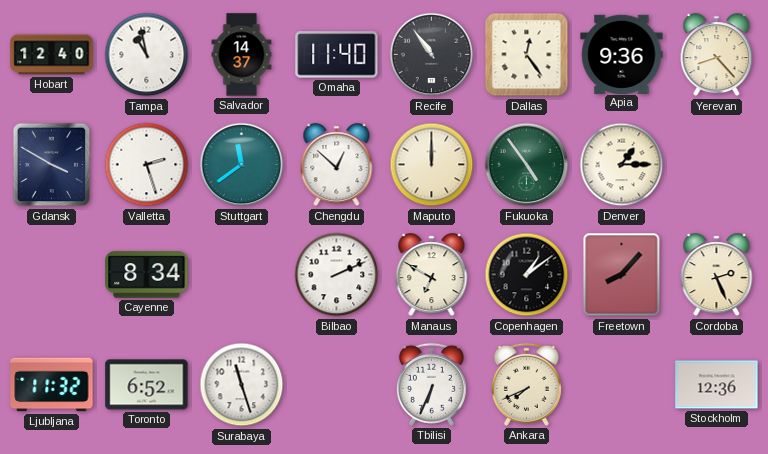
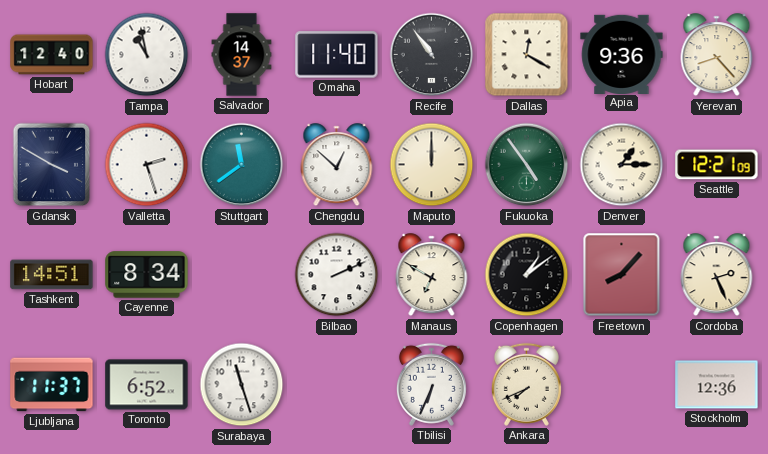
Dallas: 12:24 -> 12:20 (527, 55)
Seattle: none -> 12:21 (717, 165)
Tashkent: none -> 14:51 (52, 275)
Ljubljana: 11:32 -> 11:37 (52, 385)
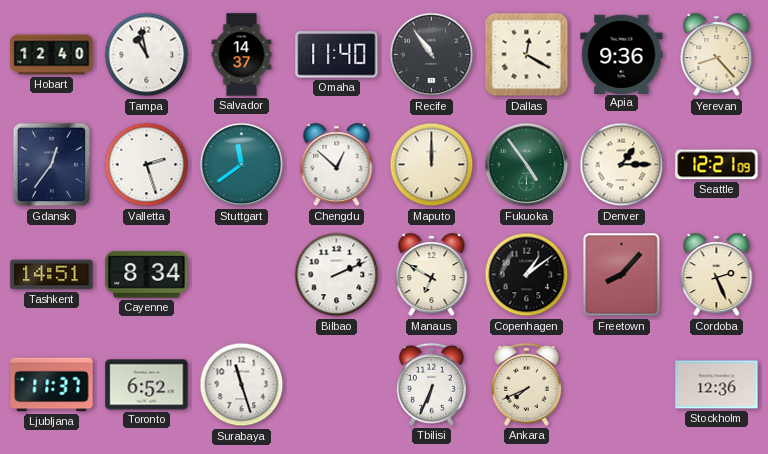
Gdansk: 3:50 -> 12:36 (52, 165)
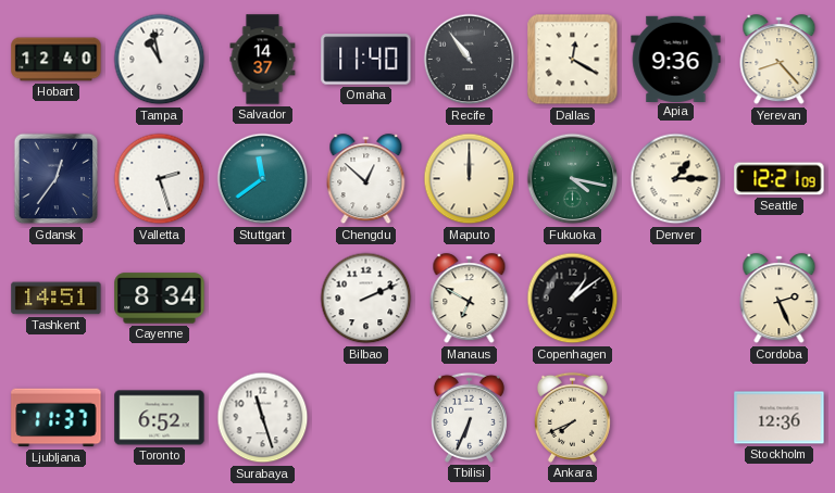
Fukuoka: 4:54 -> 4:17 (573, 179)
Freetown: 8:07 -> none (622, 275)
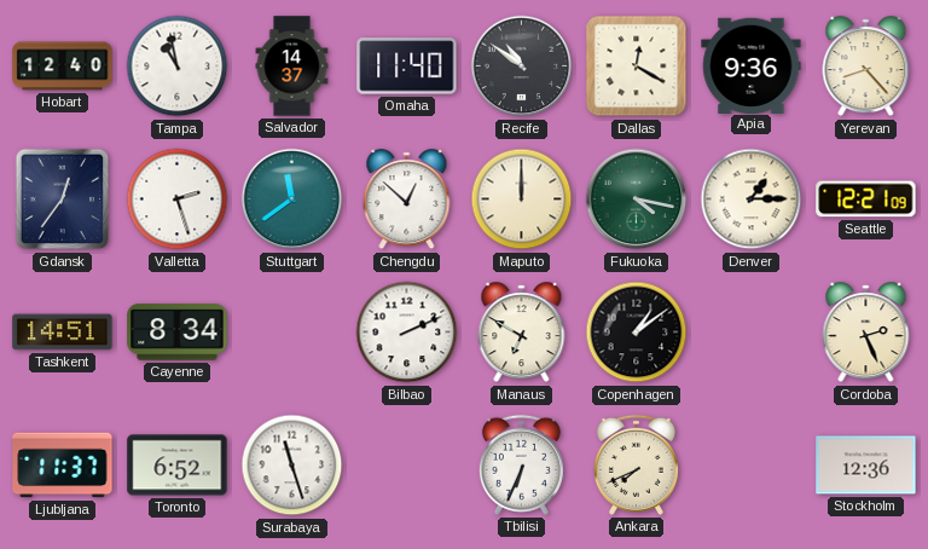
Recife: 10:54 -> 10:51 (522, 67)
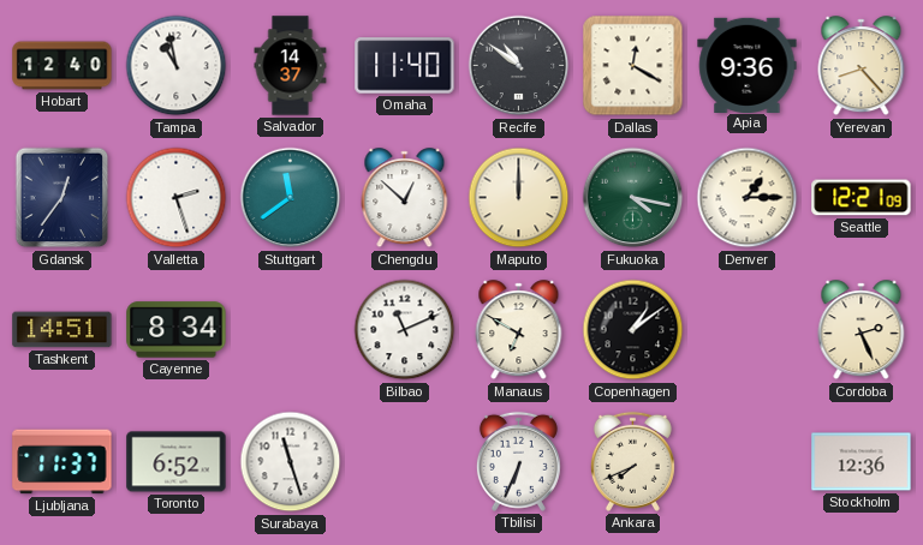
Bilbao: 2:11 -> 11:11 (405, 330)
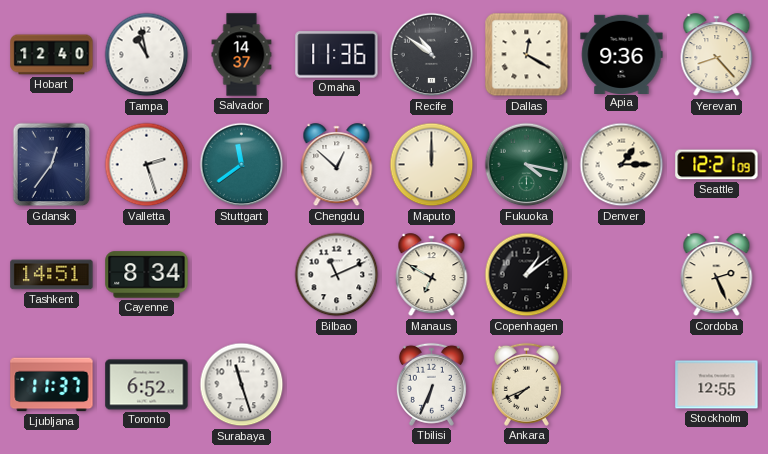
Omaha: 11:40 -> 11:36 (337, 55)
Stockholm: 12:36 -> 12:55 (717, 385)
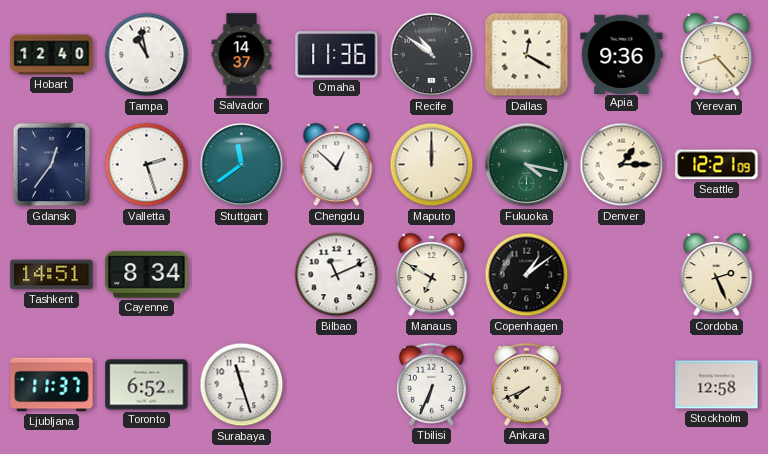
Stockholm: 12:55 -> 12:58 (717, 385)
